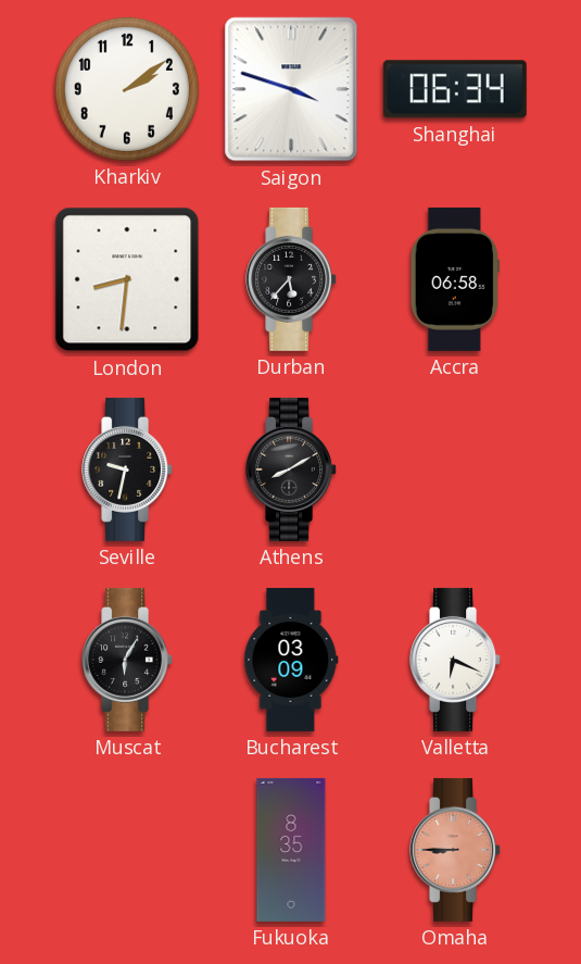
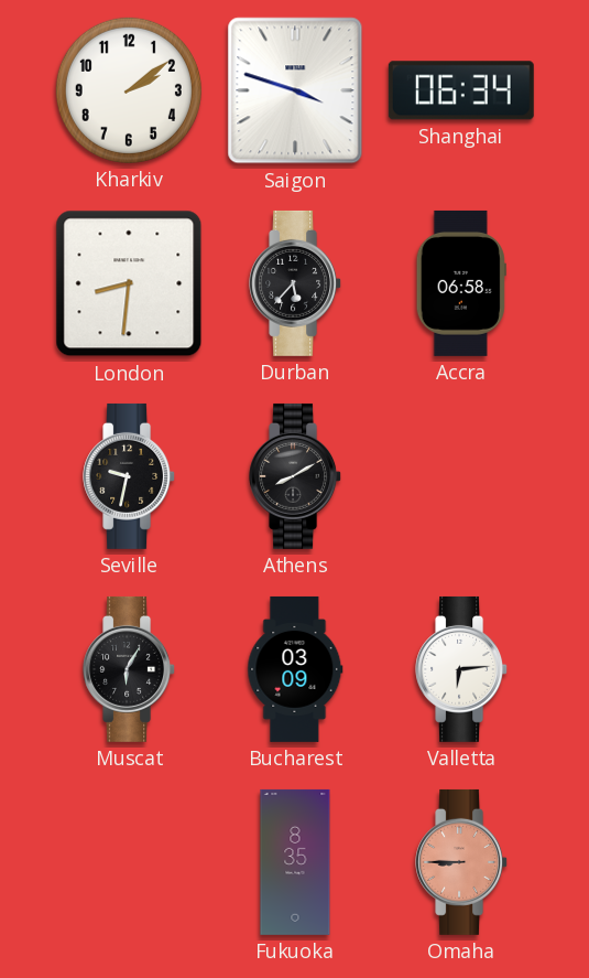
Valletta: 6:19 -> 6:14 (462, 669)
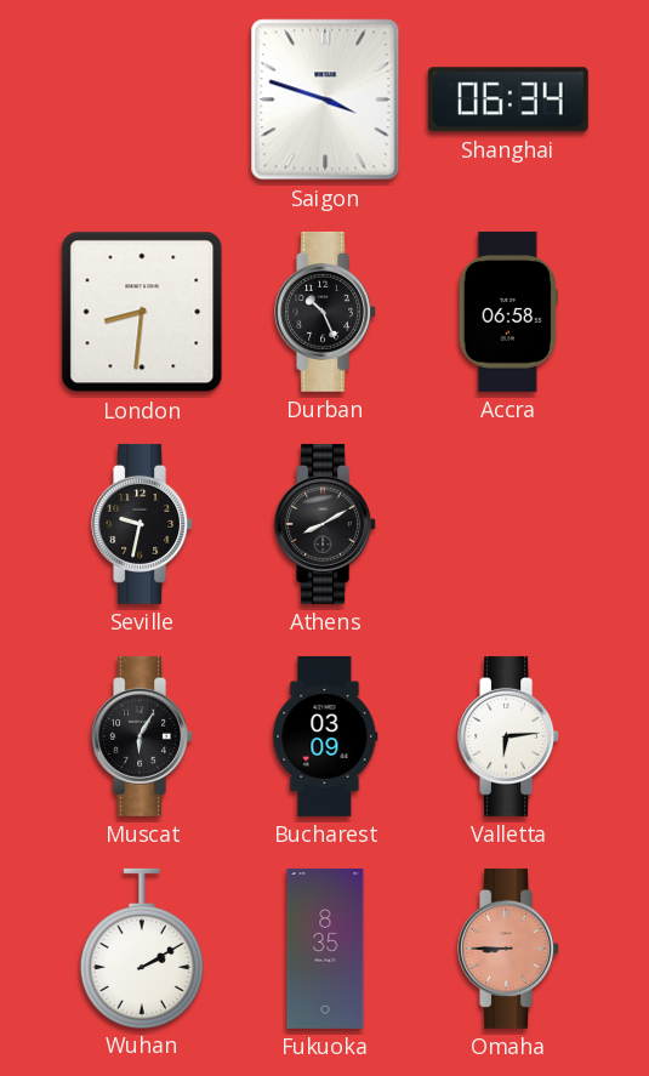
Kharkiv: 2:09 -> none (129, 90)
Durban: 5:37 -> 10:26 (326, 312)
Wuhan: none -> 2:10 (142, 947)
